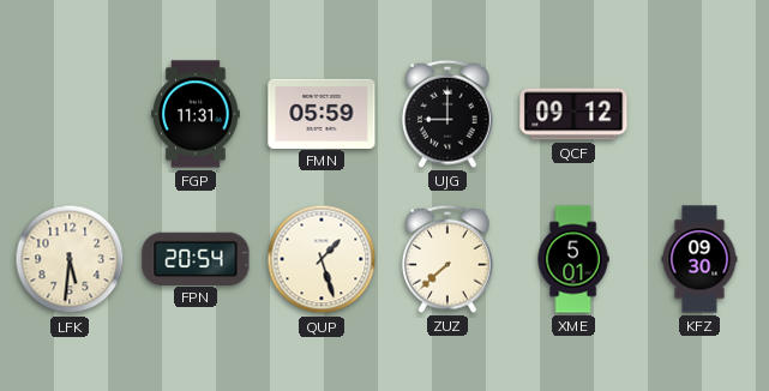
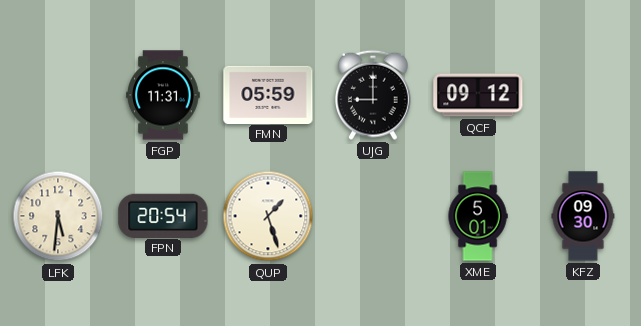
ZUZ: 7:38 -> none (449, 259)
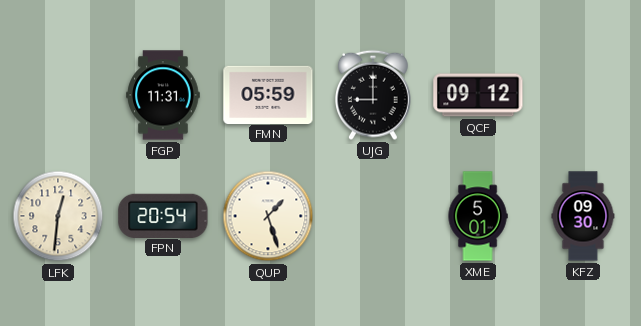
LFK: 5:31 -> 12:31 (58, 216)
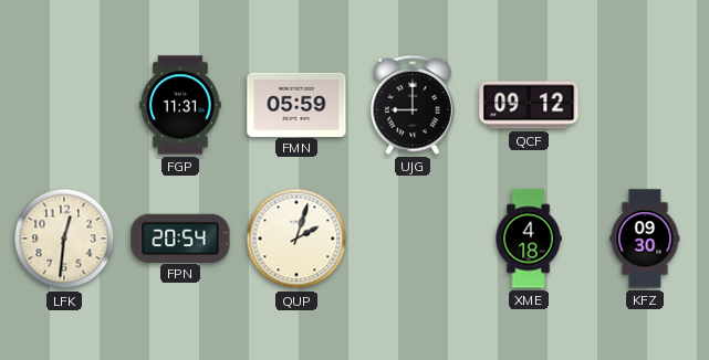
QUP: 1:27 -> 2:03 (296, 239)
XME: 5:01 -> 4:18 (529, 239)
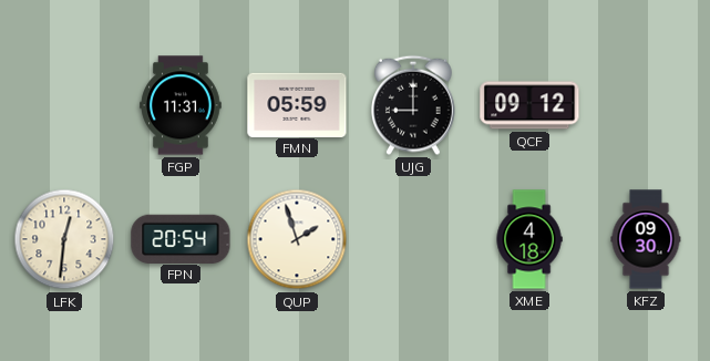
QUP: 2:03 -> 1:57 (297, 239)
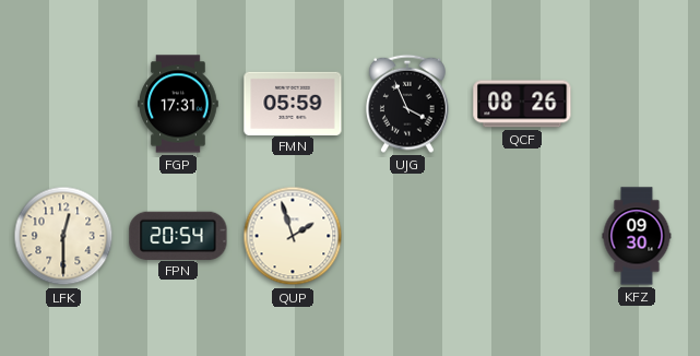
FGP: 11:31 -> 17:31 (178, 104)
UJG: 9:00 -> 3:56 (408, 104)
QCF: 09:12 -> 08:26 (522, 104)
LFK: 12:31 -> 12:30 (63, 236)
XME: 4:18 -> none (529, 239)
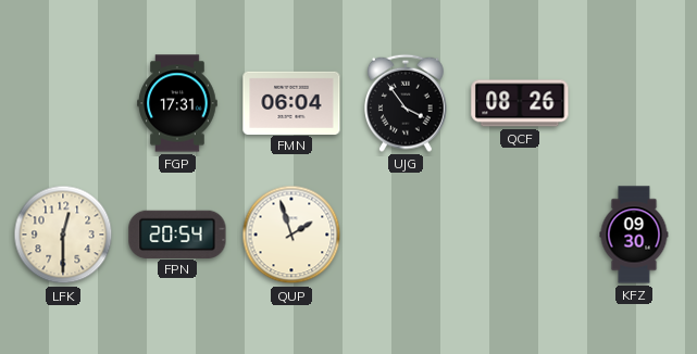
FMN: 05:59 -> 06:04 (291, 102)
UJG: 3:56 -> 3:54 (407, 103)
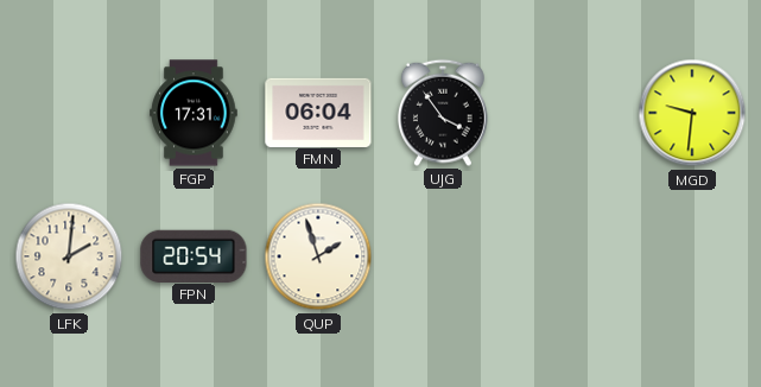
QCF: 08:26 -> none (520, 103)
MGD: none -> 9:31 (692, 113)
LFK: 12:30 -> 2:01 (69, 256)
KFZ: 09:30 -> none (634, 235)
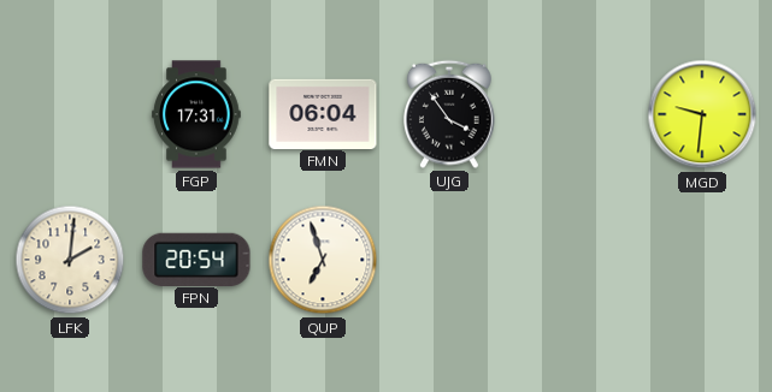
QUP: 1:57 -> 6:57 (323, 260)
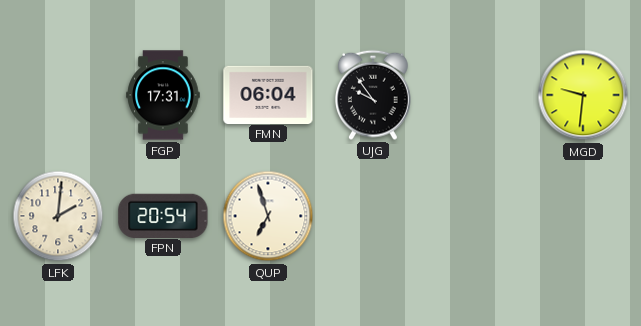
UJG: 3:54 -> 9:54 (374, 95)
